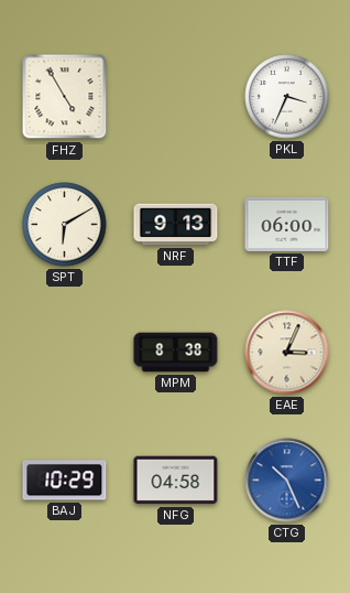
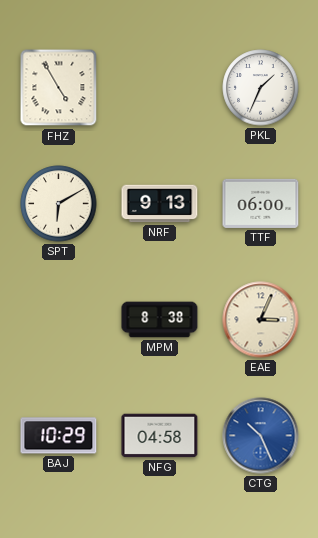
PKL: 3:34 -> 1:34 (261, 88)
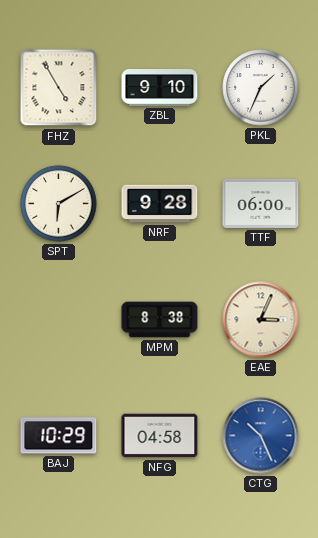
ZBL: none -> 9:10 (160, 88)
NRF: 9:13 -> 9:28 (160, 204)
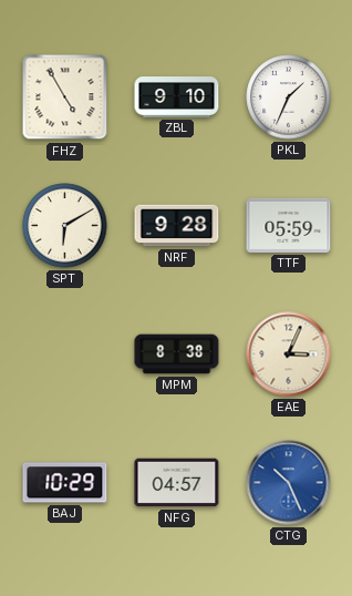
TTF: 06:00 -> 05:59 (289, 225)
NFG: 04:58 -> 04:57 (177, 483)
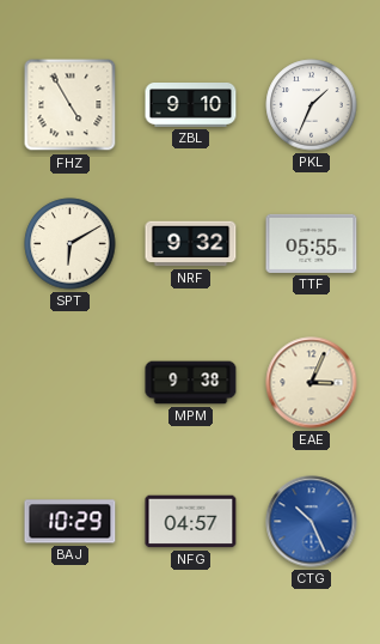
NRF: 9:28 -> 9:32 (191, 244)
TTF: 05:59 -> 05:55 (312, 243)
MPM: 8:38 -> 9:38 (191, 383)
